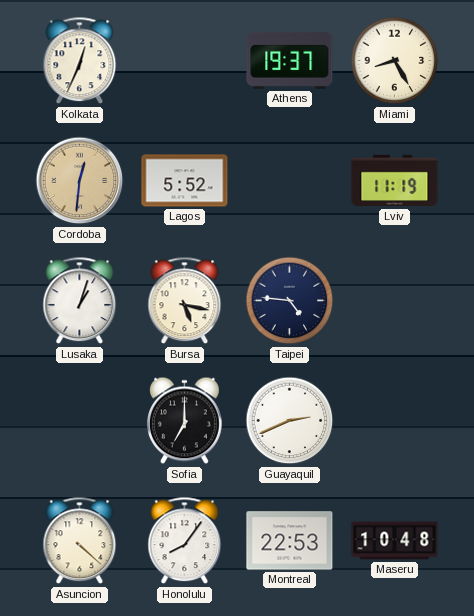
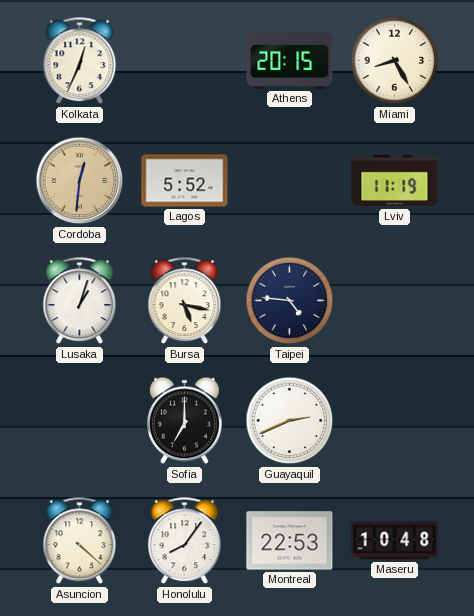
Athens: 19:37 -> 20:15 (290, 60)
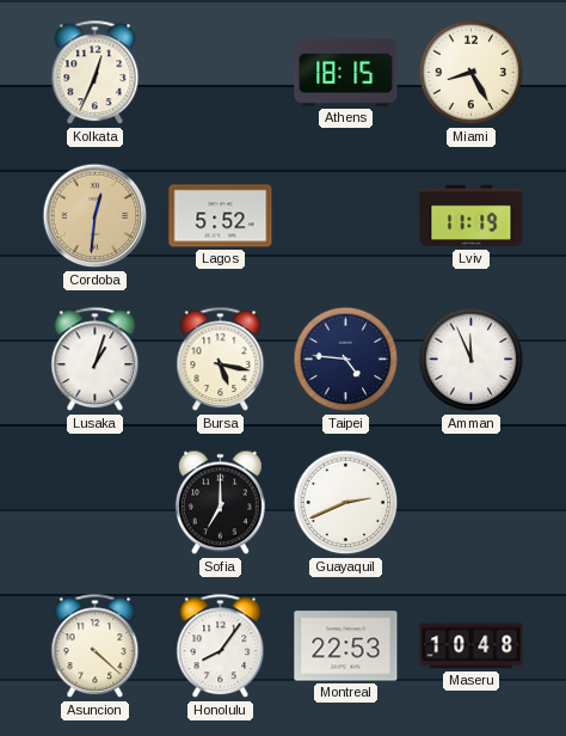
Athens: 20:15 -> 18:15 (346, 72)
Amman: none -> 11:56 (472, 360)
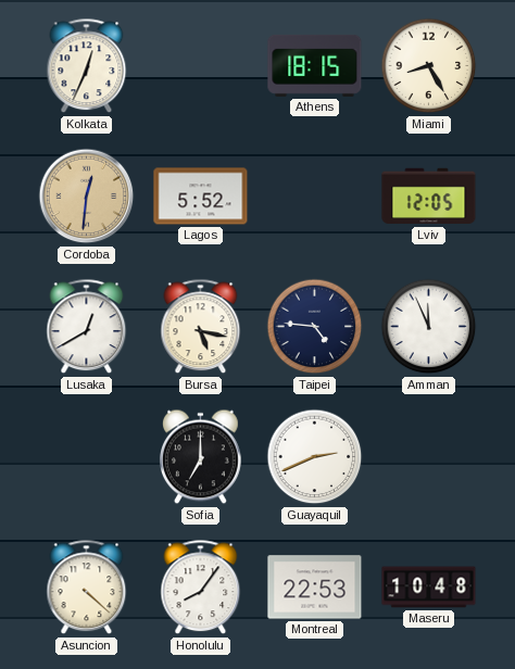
Lviv: 11:19 -> 12:05 (429, 197)
Lusaka: 1:03 -> 12:40 (87, 327)
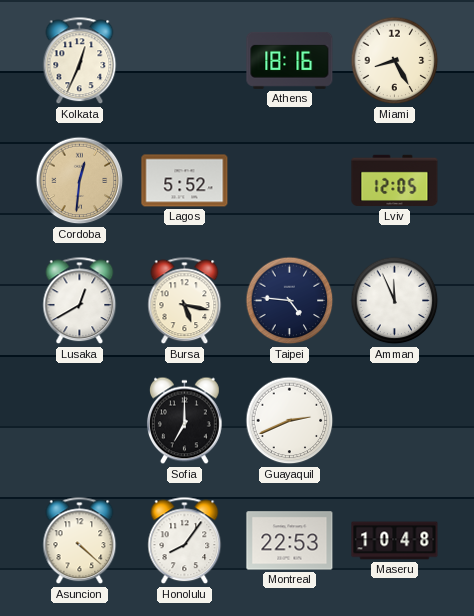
Athens: 18:15 -> 18:16 (290, 60)
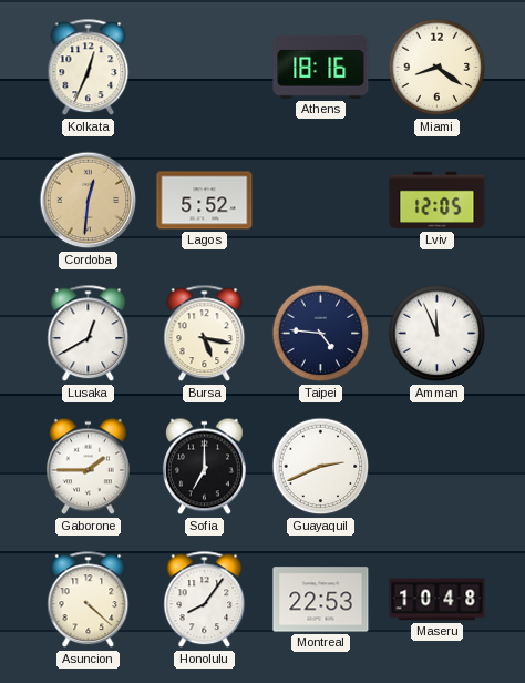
Miami: 8:25 -> 8:21 (437, 68)
Gaborone: none -> 1:45 (87, 467)
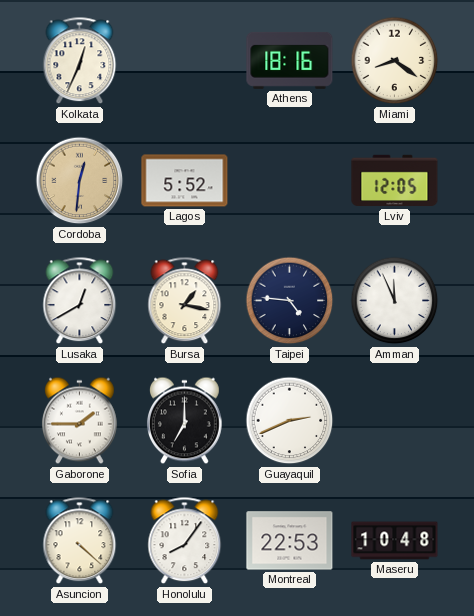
Bursa: 5:17 -> 1:17 (185, 301)
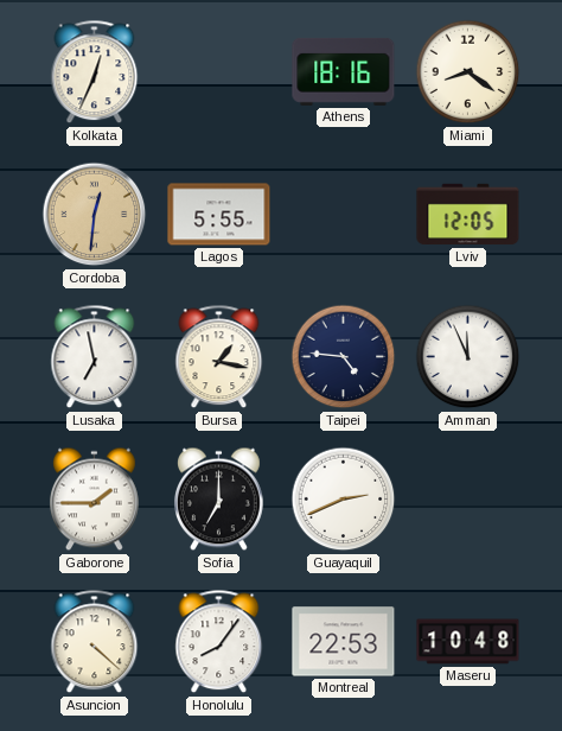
Lagos: 5:52 -> 5:55 (219, 215)
Lusaka: 12:40 -> 6:58 (95, 357)
